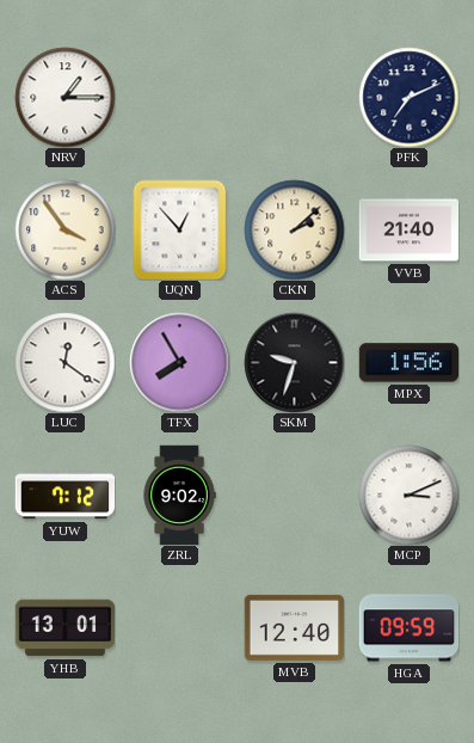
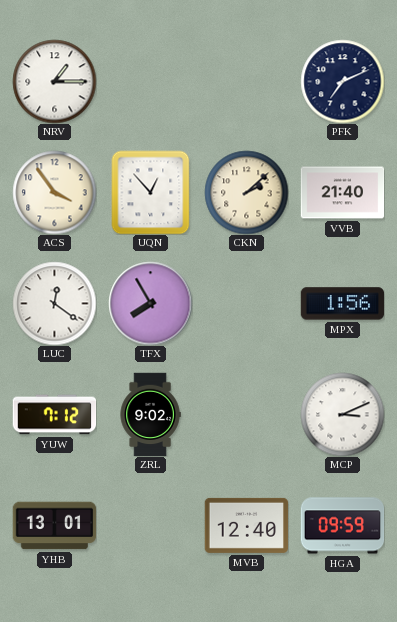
SKM: 9:33 -> none (294, 362)
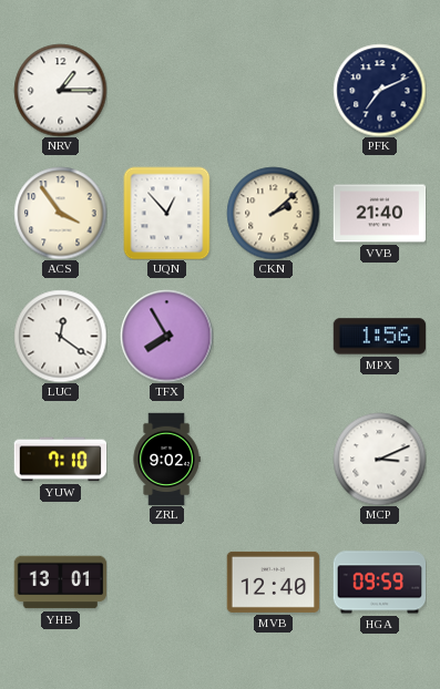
YUW: 7:12 -> 7:10 (60, 460)
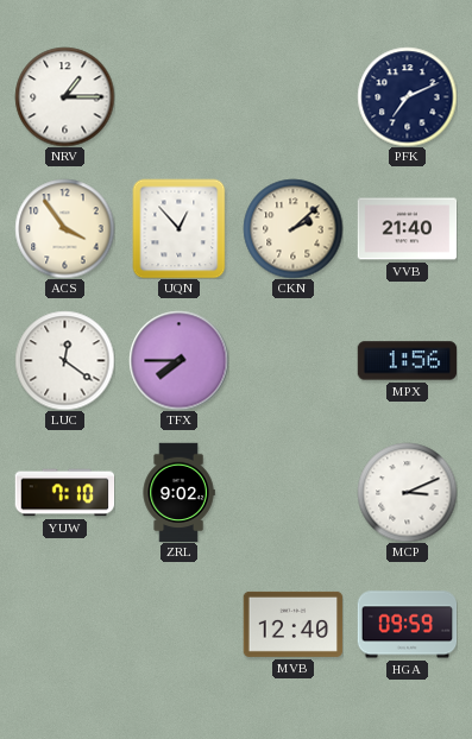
TFX: 7:55 -> 7:45 (178, 360)
YHB: 13:01 -> none (60, 583)
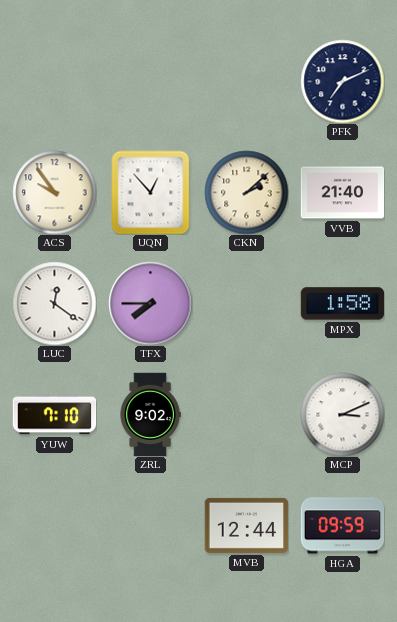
NRV: 1:15 -> none (64, 96)
ACS: 3:54 -> 9:54 (54, 192)
MPX: 1:56 -> 1:58 (342, 304)
MVB: 12:40 -> 12:44 (246, 525)
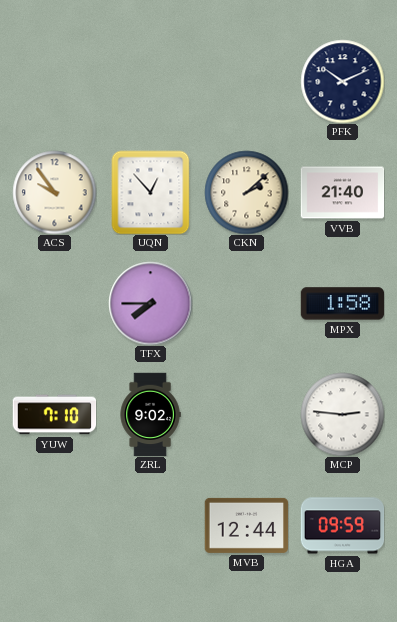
PFK: 7:11 -> 10:11 (342, 81)
LUC: 12:21 -> none (54, 303)
MCP: 3:11 -> 2:46 (342, 414)
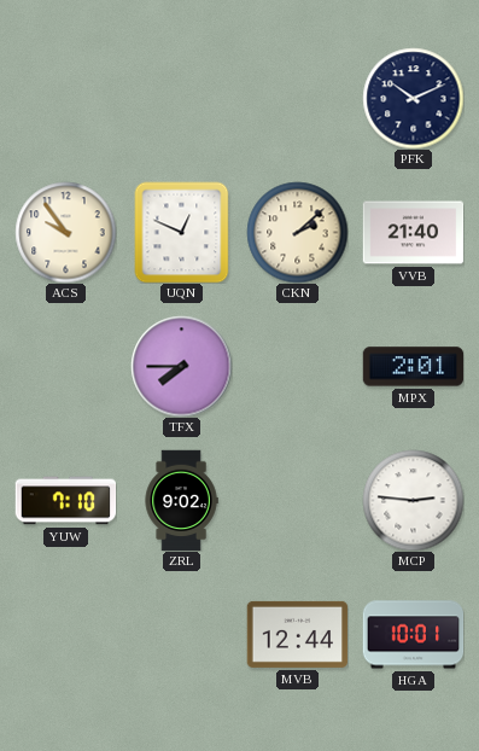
UQN: 12:53 -> 12:49 (182, 232)
MPX: 1:58 -> 2:01 (413, 367)
HGA: 09:59 -> 10:01 (413, 635)
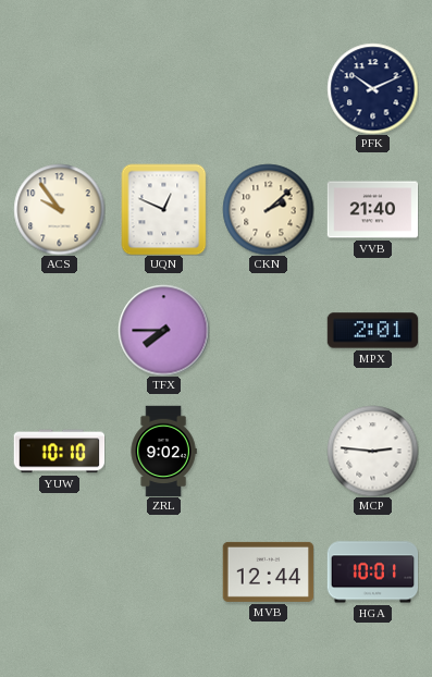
YUW: 7:10 -> 10:10 (59, 452)
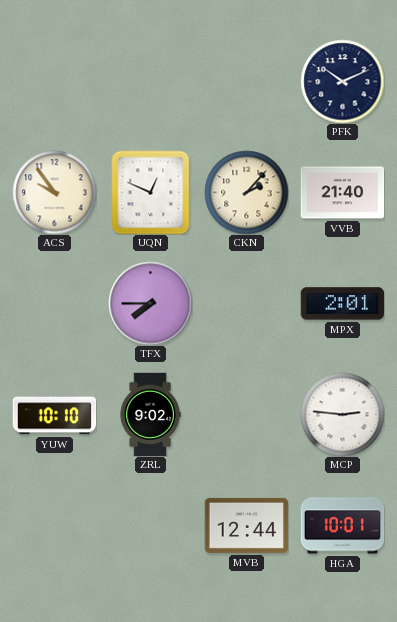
CKN: 2:08 -> 2:07 (246, 192)
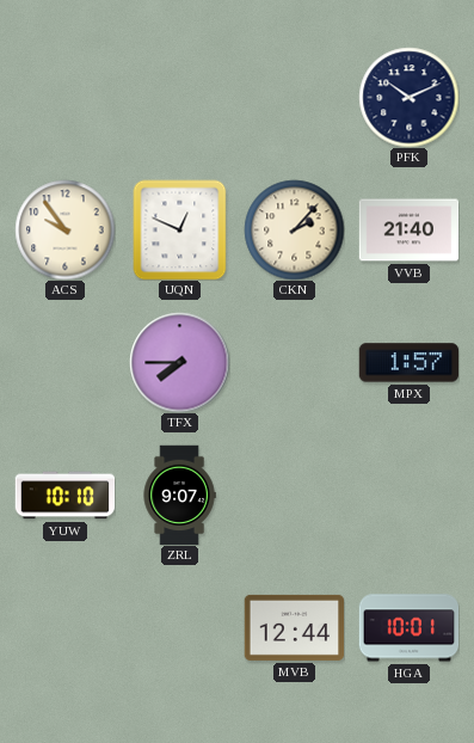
MPX: 2:01 -> 1:57 (408, 363)
ZRL: 9:02 -> 9:07 (179, 495)
MCP: 2:46 -> none (342, 414)
